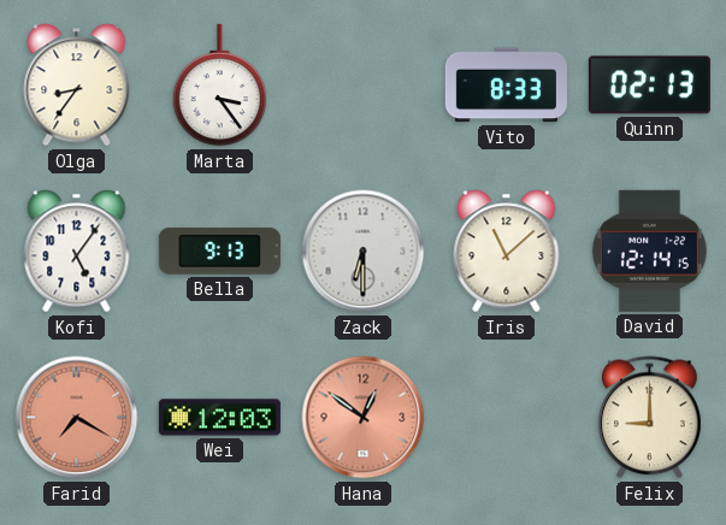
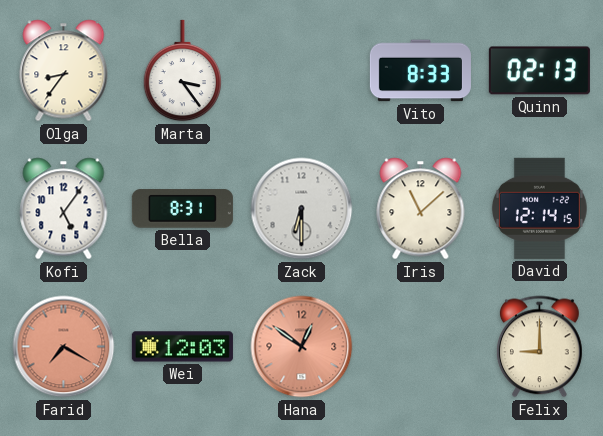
Bella: 9:13 -> 8:31 (182, 209)
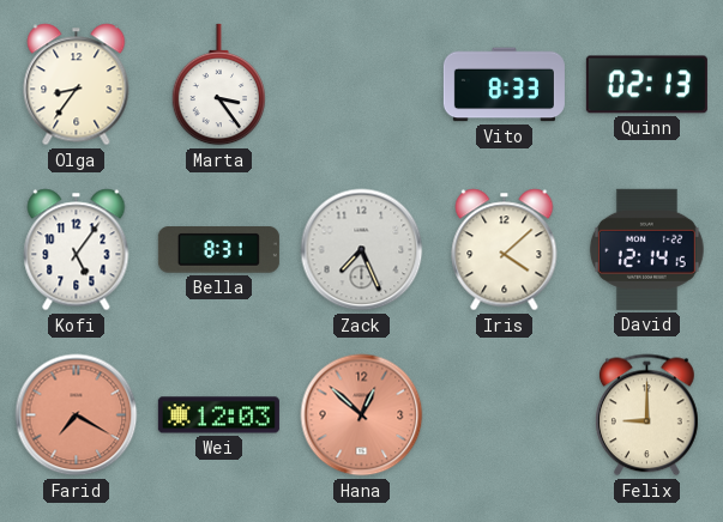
Zack: 6:30 -> 7:26 (362, 250)
Iris: 11:08 -> 4:08 (505, 250)
Hana: 12:51 -> 12:52 (362, 415)
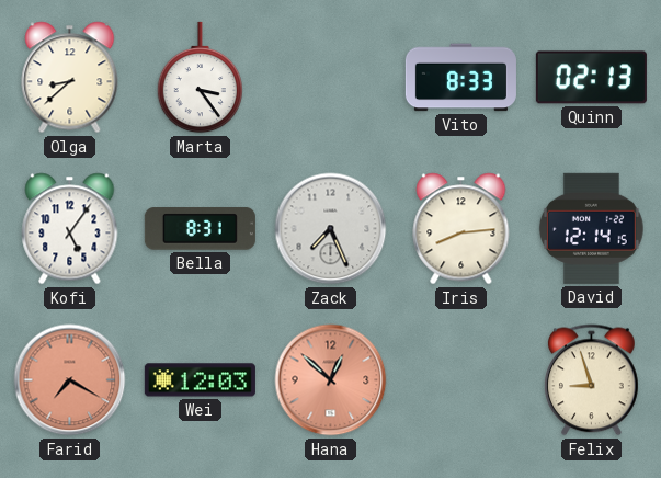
Olga: 8:36 -> 8:38 (70, 78)
Iris: 4:08 -> 8:14 (461, 229)
Felix: 9:00 -> 8:57 (591, 380)
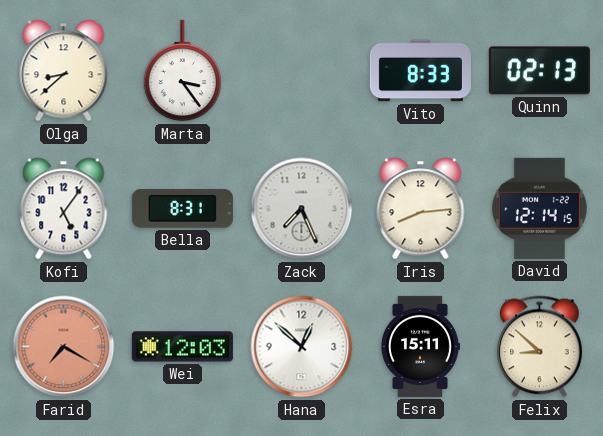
Hana dial: salmon -> white (302, 347)
Esra: none -> 15:11 (420, 346)
Felix: 8:57 -> 8:52 (539, 347)
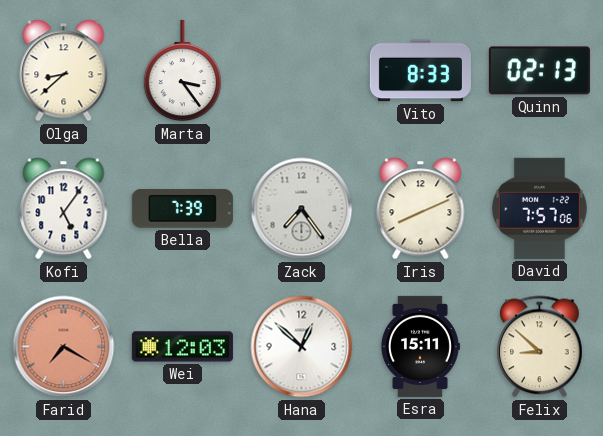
Bella: 8:31 -> 7:39 (182, 209)
Zack: 7:26 -> 7:24 (302, 209)
Iris: 8:14 -> 8:11 (421, 209)
David: 12:14 -> 7:57 (539, 208)
